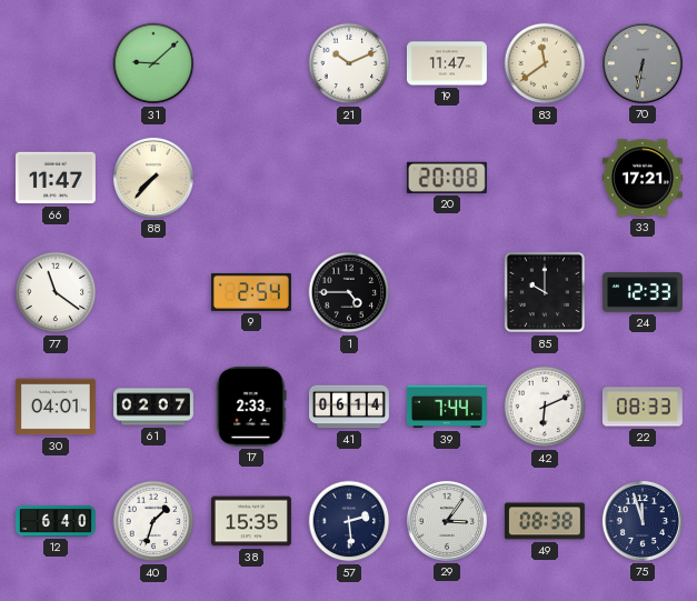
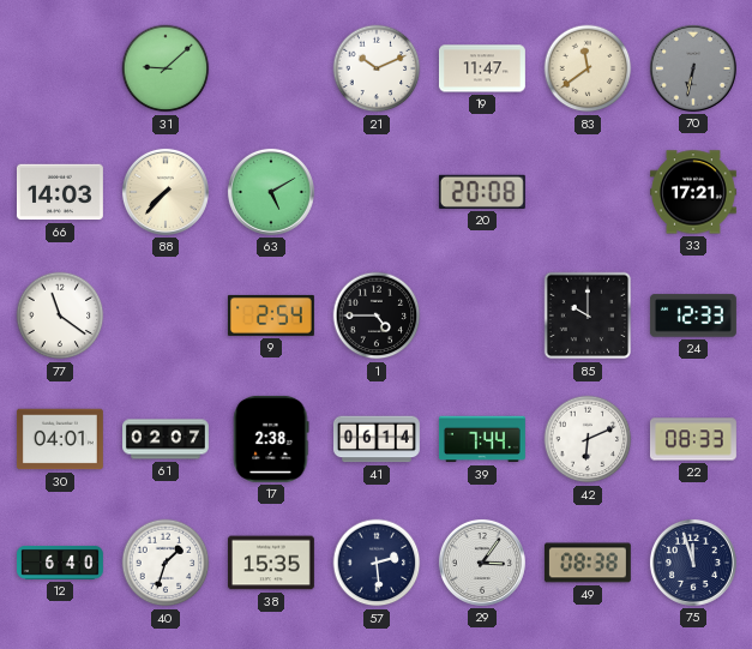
66: 11:47 -> 14:03 (60, 192)
63: none -> 5:10 (271, 192)
17: 2:33 -> 2:38 (271, 439)
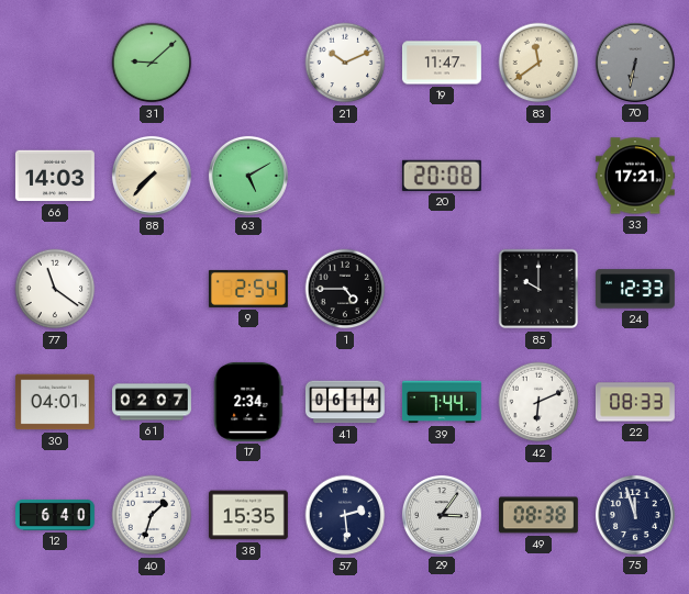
17: 2:38 -> 2:34 (248, 402)
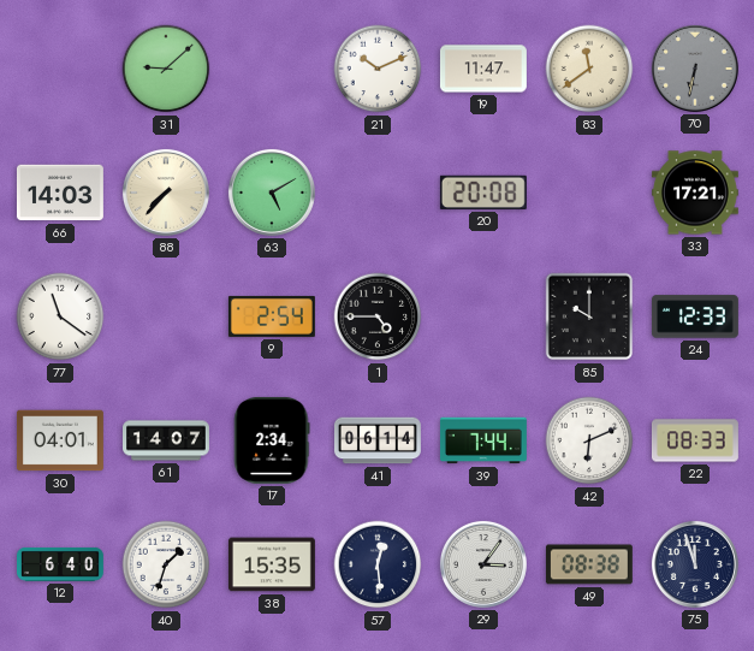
61: 02:07 -> 14:07 (167, 440)
57: 2:29 -> 12:29 (378, 564)
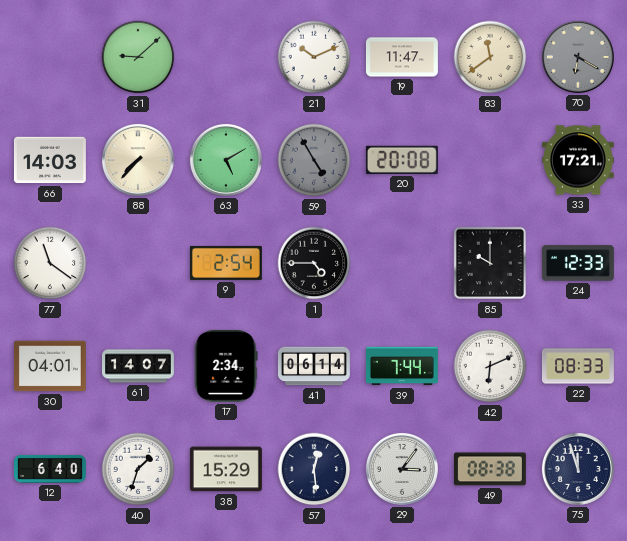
70: 6:32 -> 6:20 (578, 57)
59: none -> 4:55 (314, 160)
38: 15:35 -> 15:29 (226, 469)
